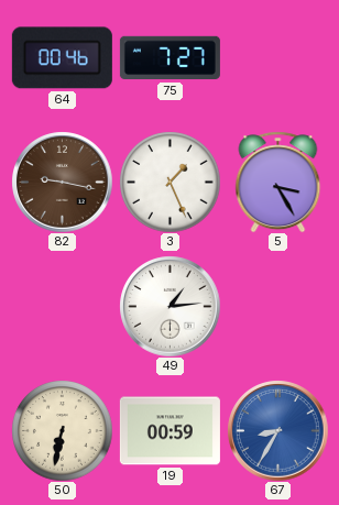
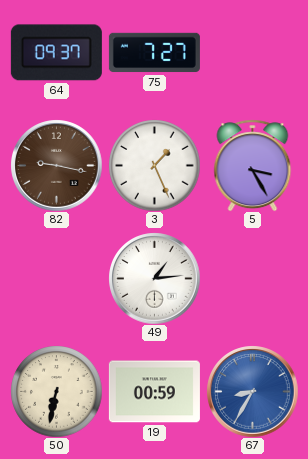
64: 00:46 -> 09:37 (56, 53)
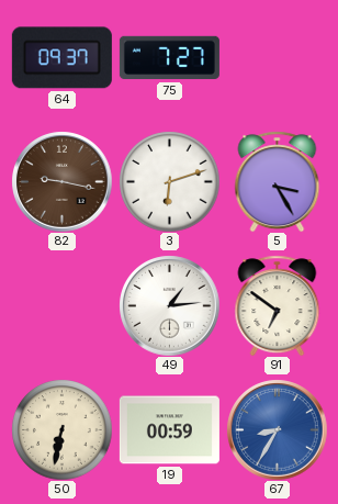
3: 1:26 -> 6:12 (169, 181)
91: none -> 6:51 (278, 305)
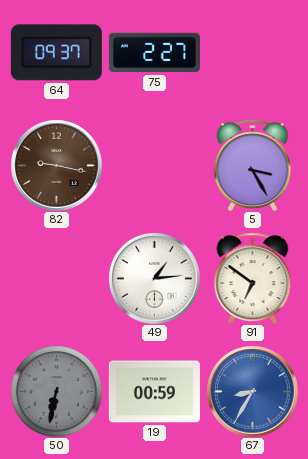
75: 7:27 -> 2:27 (154, 53)
3: 6:12 -> none (169, 181)
50 dial: cream -> grey (56, 391)
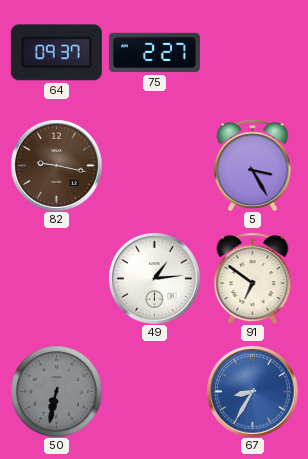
19: 00:59 -> none (154, 392)
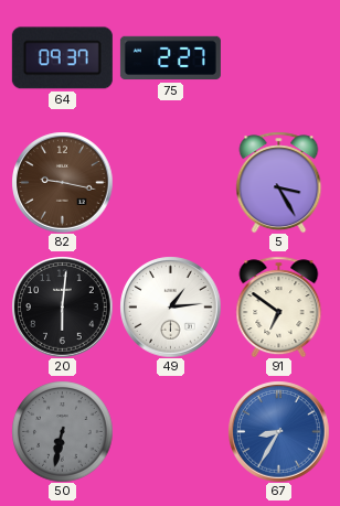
20: none -> 6:01 (62, 306)
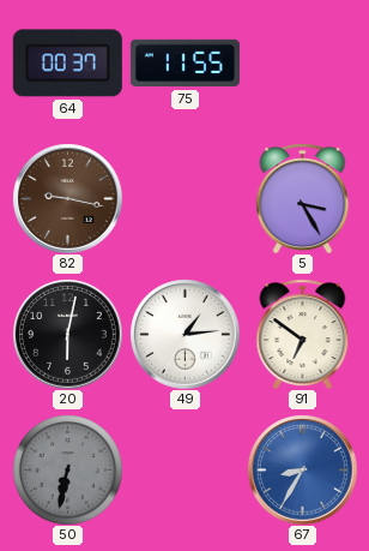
64: 09:37 -> 00:37 (67, 64)
75: 2:27 -> 11:55 (184, 64)
20: 6:01 -> 6:02 (67, 334)
